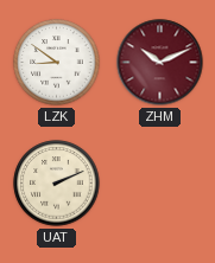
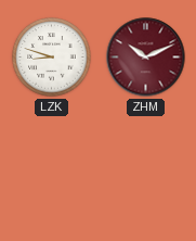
LZK: 8:51 -> 8:48 (52, 58)
UAT: 2:11 -> none (57, 184)
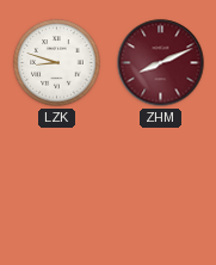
ZHM: 10:11 -> 8:11 (161, 63)
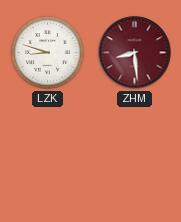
ZHM: 8:11 -> 8:29 (135, 53)
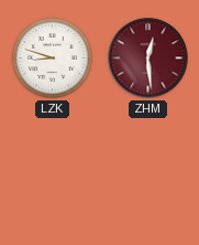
ZHM: 8:29 -> 12:29 (148, 58)
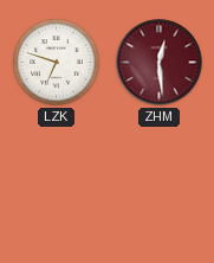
LZK: 8:48 -> 6:48 (57, 63)
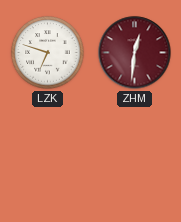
ZHM: 12:29 -> 12:31 (135, 53)
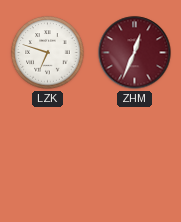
ZHM: 12:31 -> 12:34 (135, 53)
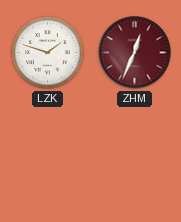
LZK: 6:48 -> 1:48 (48, 53)
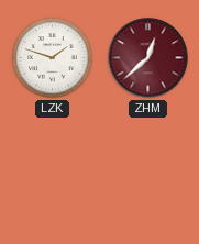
ZHM: 12:34 -> 12:38 (148, 58)
